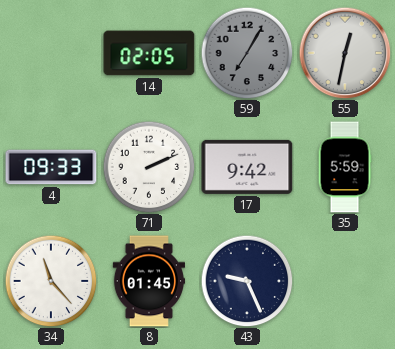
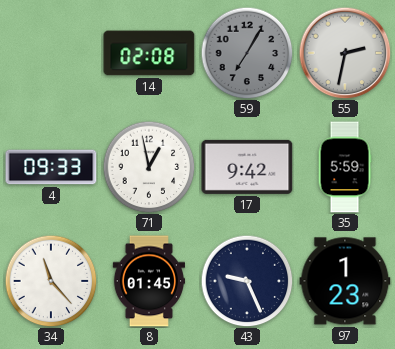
14: 02:05 -> 02:08 (149, 53)
55: 12:32 -> 2:32 (345, 53)
71: 2:11 -> 12:58 (149, 167)
97: none -> 1:23 (345, 281)
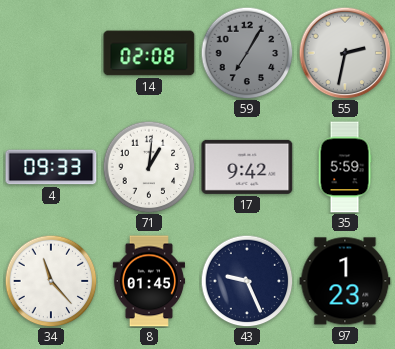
71: 12:58 -> 1:01 (149, 167)
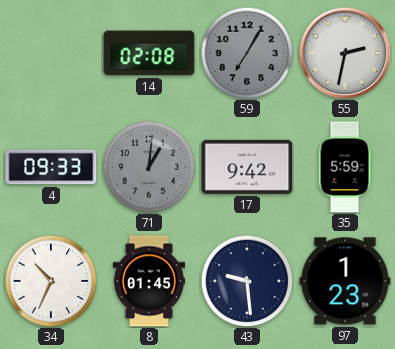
71 dial: white -> grey (149, 167)
34: 11:23 -> 10:34 (51, 281)
43: 9:26 -> 9:29 (247, 281)
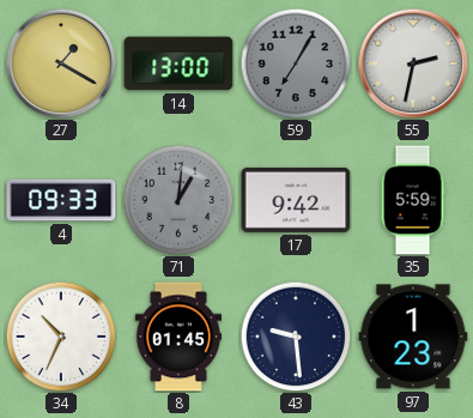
27: none -> 1:20 (61, 63)
14: 02:08 -> 13:00 (178, 63)
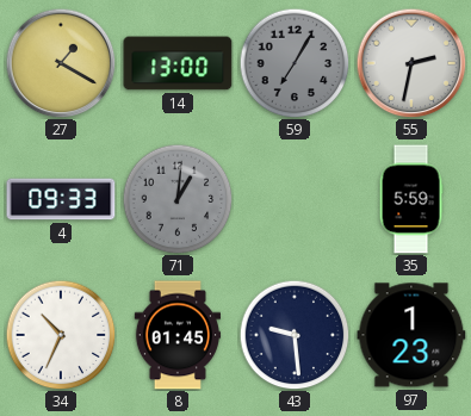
17: 9:42 -> none (296, 200)
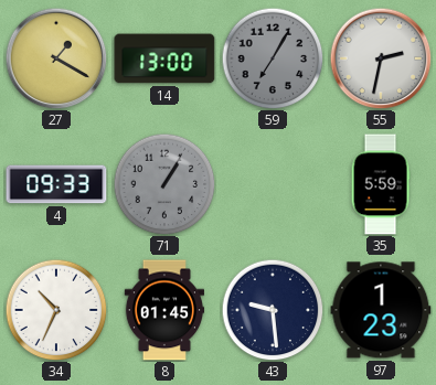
71: 1:01 -> 1:05 (164, 184)
